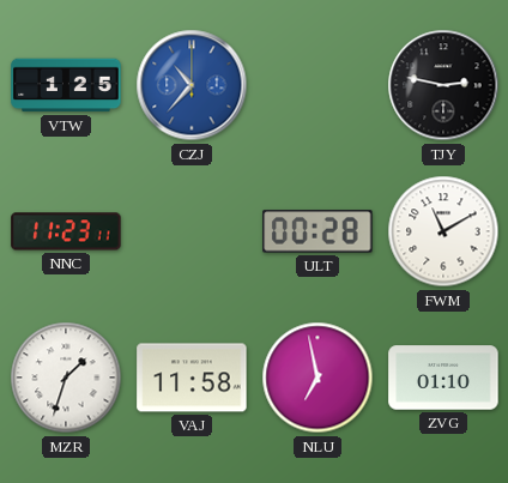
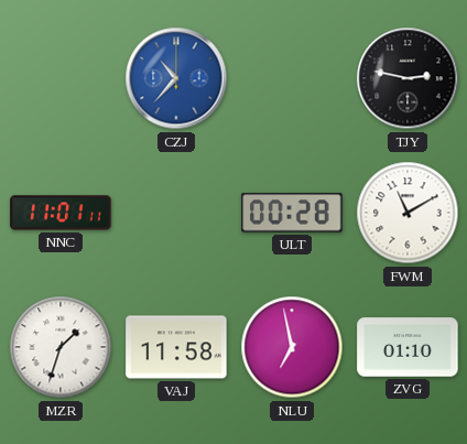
VTW: 1:25 -> none (66, 85)
NNC: 11:23 -> 11:01 (61, 213)
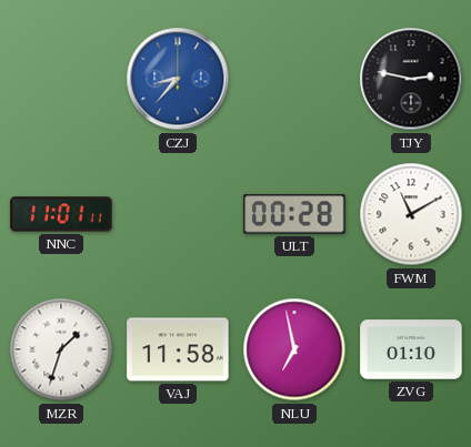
CZJ: 10:37 -> 8:37 (178, 79)
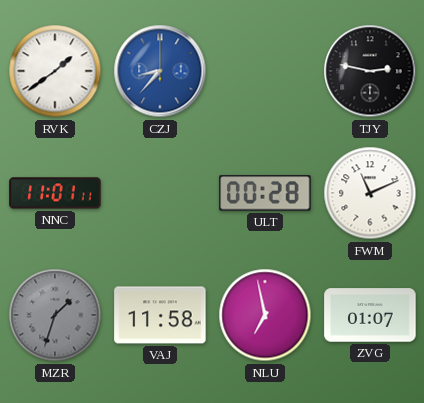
RVK: none -> 1:39 (55, 71)
FWM: 11:10 -> 11:11 (370, 193)
MZR dial: white -> grey (55, 315)
ZVG: 01:10 -> 01:07 (370, 315)
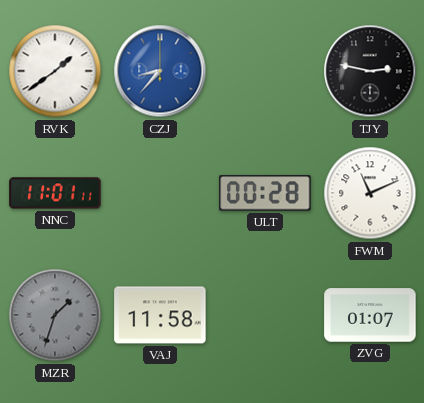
NLU: 6:58 -> none (265, 315)
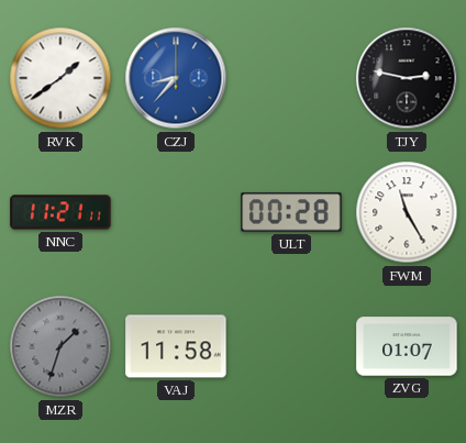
NNC: 11:01 -> 11:21 (60, 212)
FWM: 11:11 -> 11:25 (407, 212)
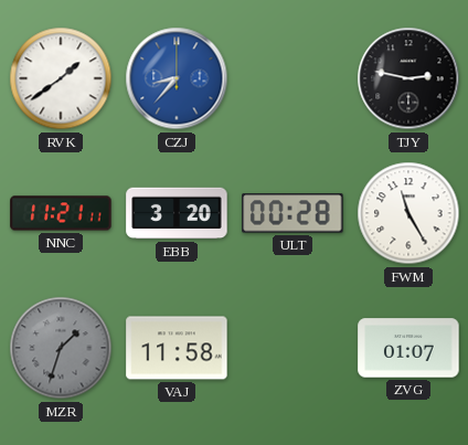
EBB: none -> 3:20 (177, 213)
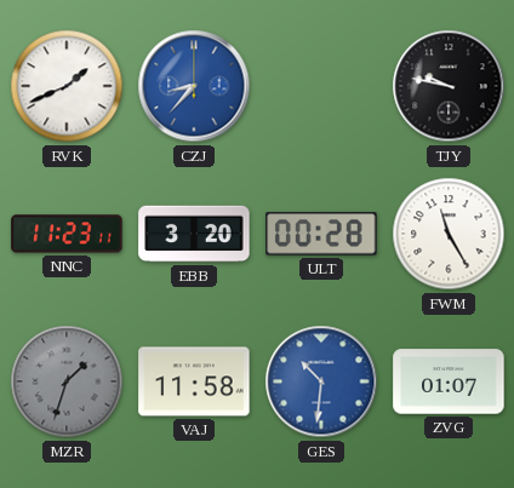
RVK: 1:39 -> 1:41 (67, 86)
TJY: 2:47 -> 9:47 (449, 86)
NNC: 11:21 -> 11:23 (67, 234)
GES: none -> 10:31 (321, 381)
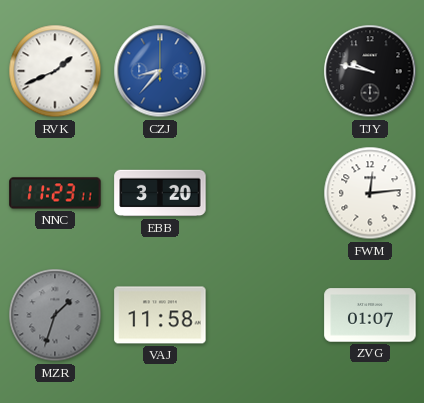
ULT: 00:28 -> none (321, 234)
FWM: 11:25 -> 12:14 (370, 193)
GES: 10:31 -> none (321, 381)
